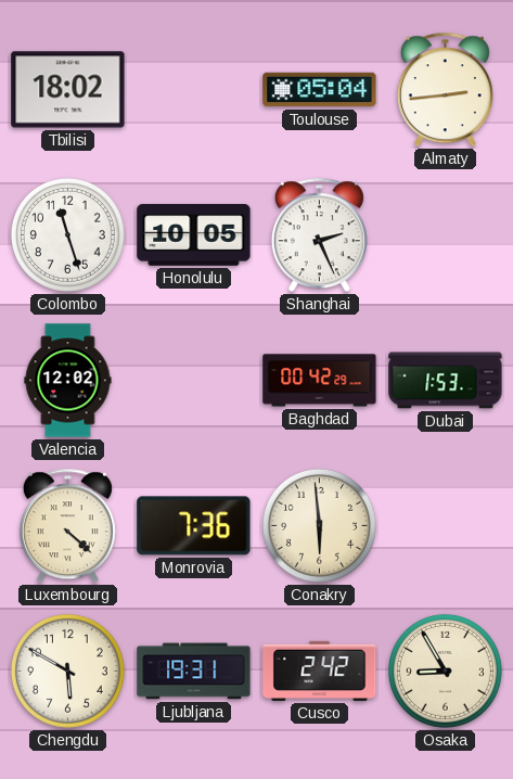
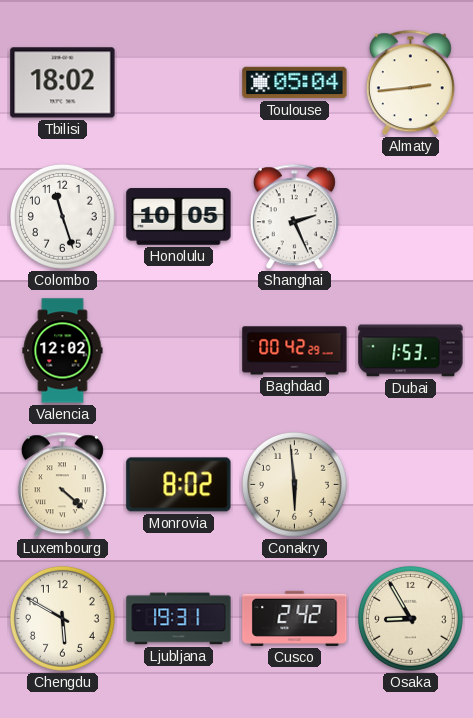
Monrovia: 7:36 -> 8:02 (179, 485)
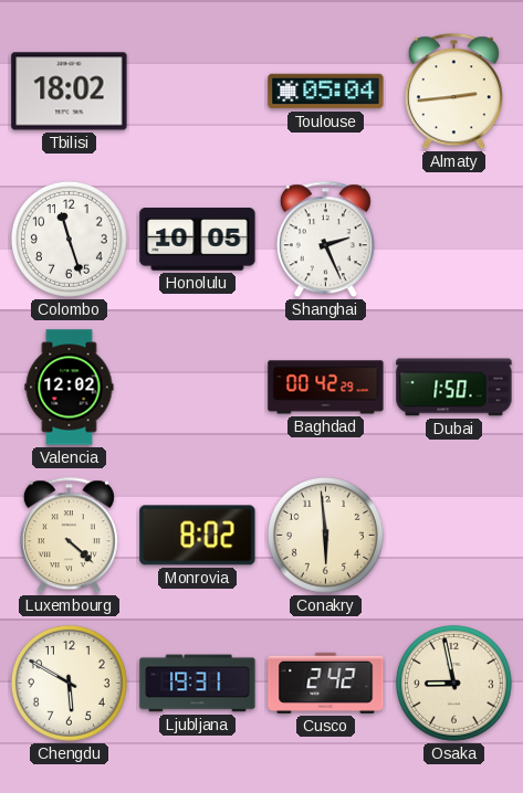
Dubai: 1:53 -> 1:50 (454, 388)
Osaka: 8:55 -> 8:58 (453, 683)
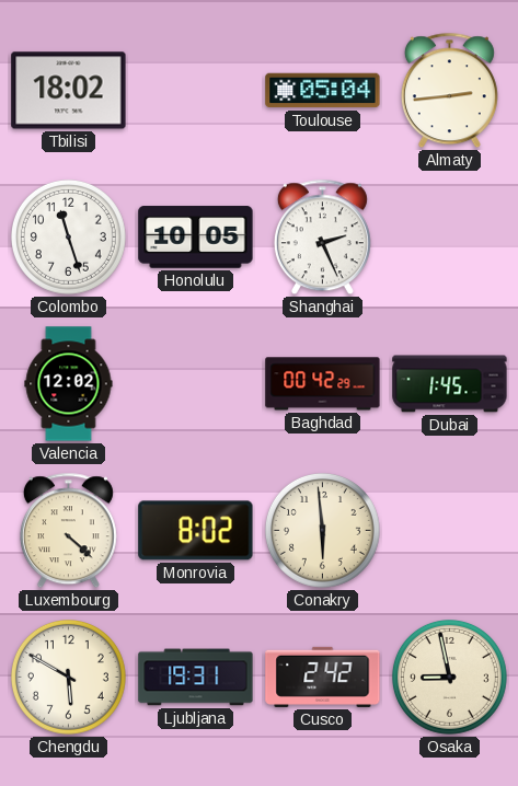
Dubai: 1:50 -> 1:45 (450, 384)
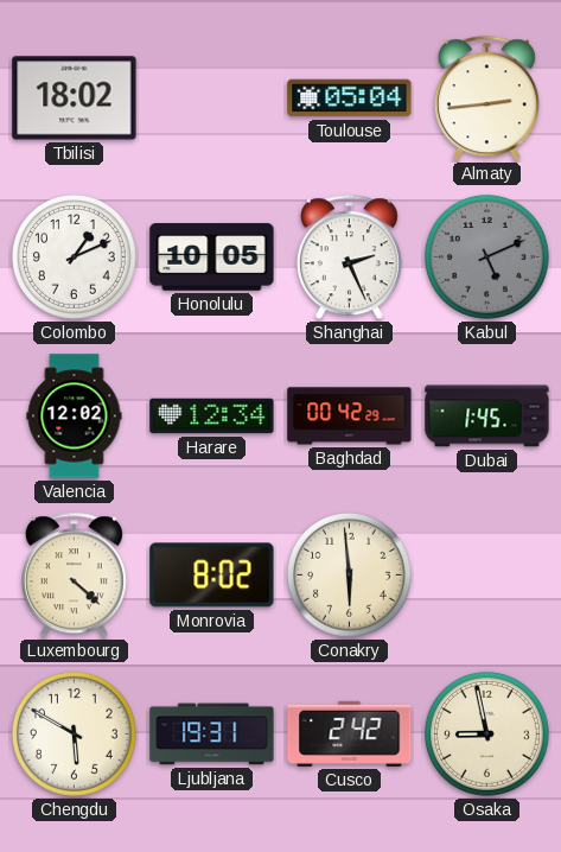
Colombo: 11:27 -> 1:11 (74, 256)
Kabul: none -> 5:11 (486, 256)
Harare: none -> 12:34 (212, 417)
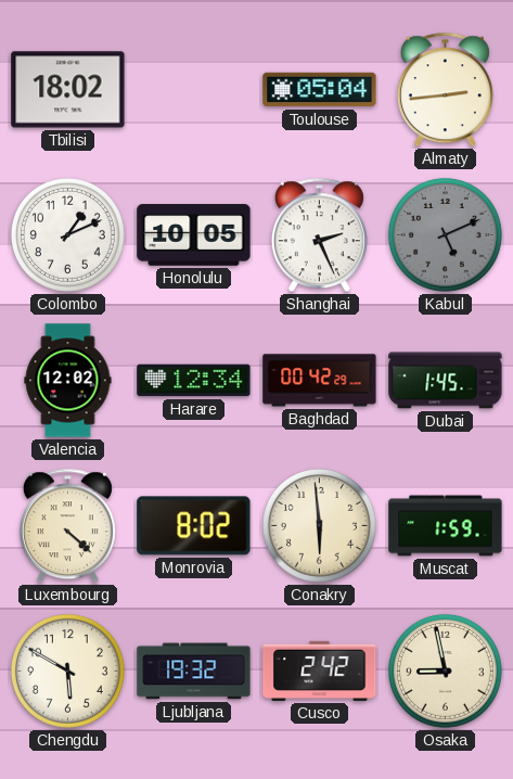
Muscat: none -> 1:59 (446, 526)
Ljubljana: 19:31 -> 19:32 (194, 672)
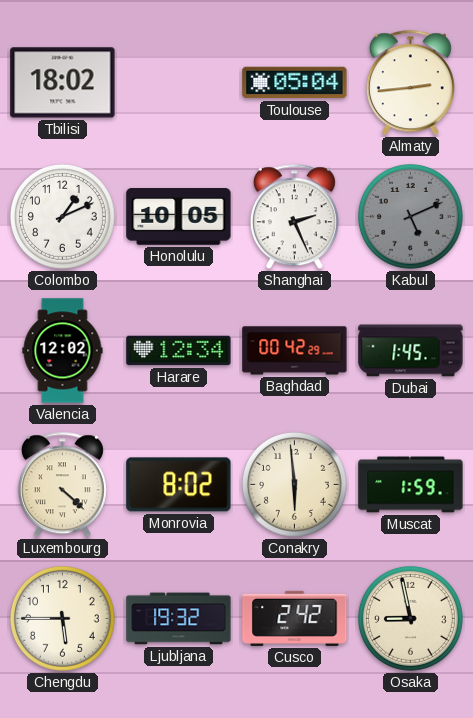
Chengdu: 5:50 -> 5:45 (62, 618)
